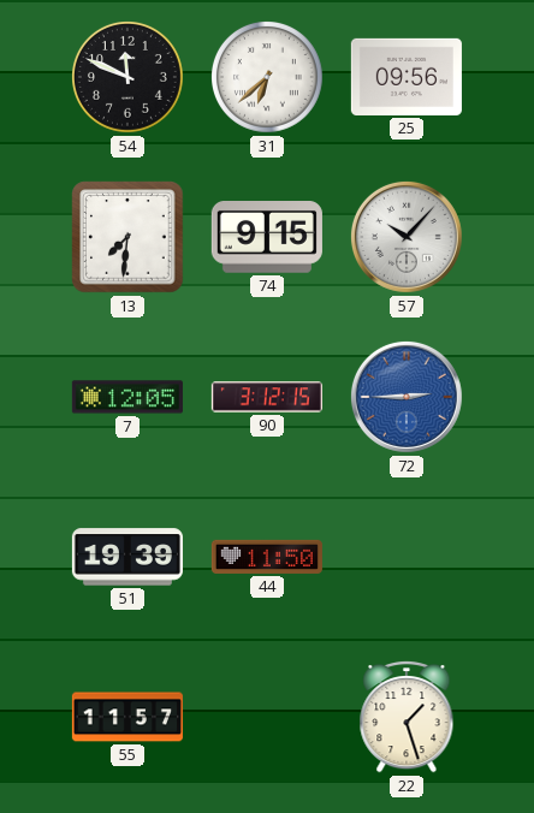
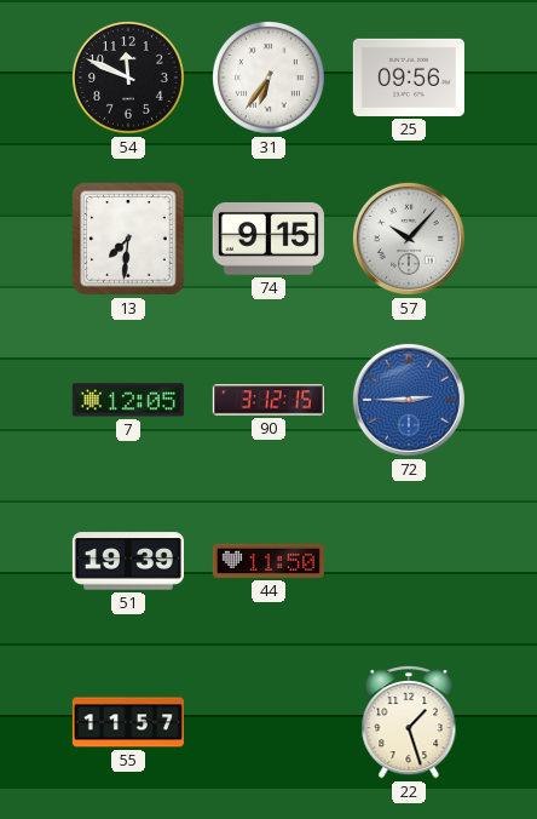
31: 6:38 -> 6:36 (270, 79)
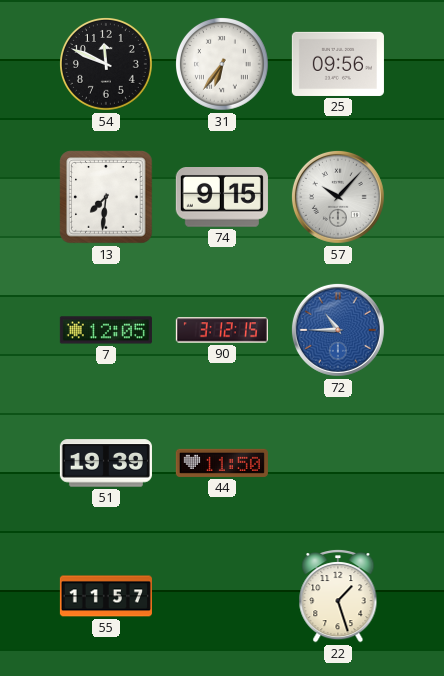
72: 2:45 -> 10:45 (338, 330)
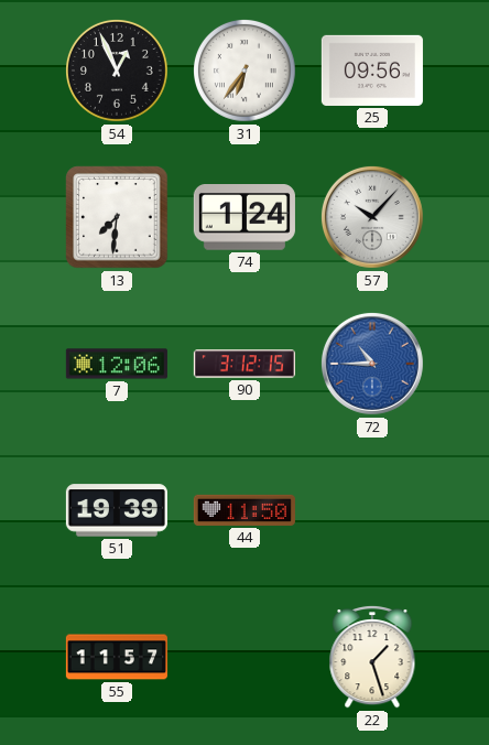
54: 11:49 -> 12:56 (118, 72)
74: 9:15 -> 1:24 (244, 218)
7: 12:05 -> 12:06 (117, 364)
